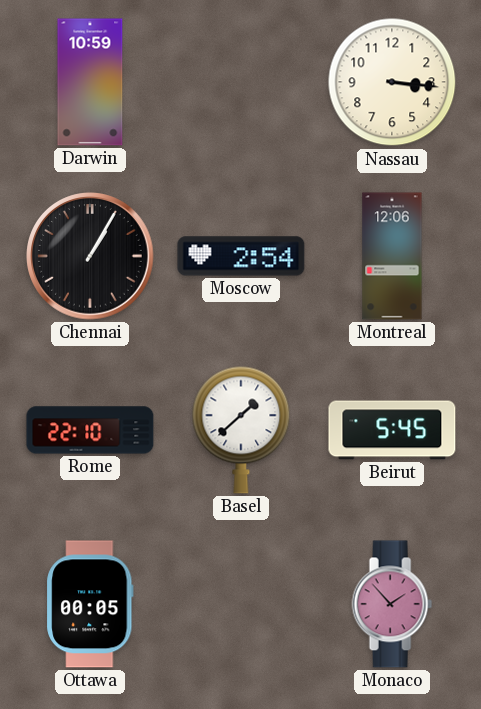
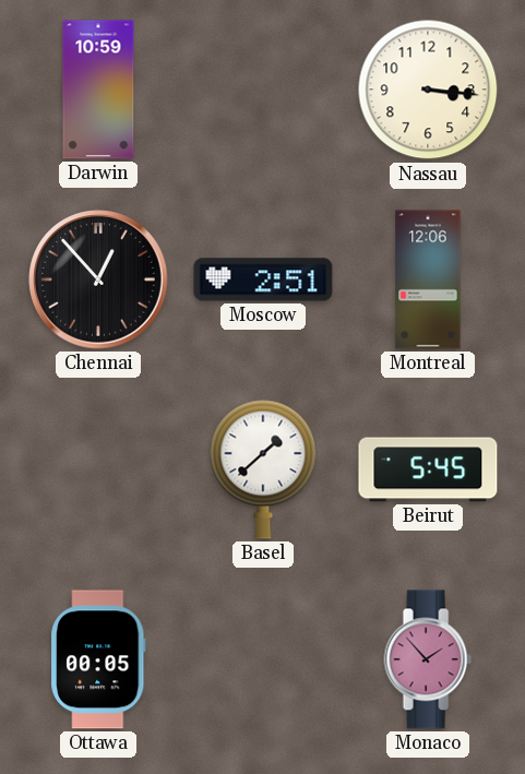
Chennai: 1:05 -> 12:53 (98, 279)
Moscow: 2:54 -> 2:51 (263, 279)
Rome: 22:10 -> none (90, 430)
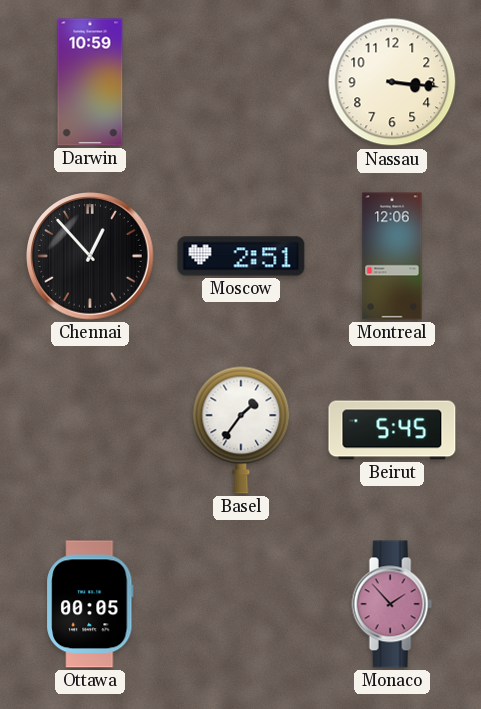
Basel: 1:38 -> 1:36 (241, 430)
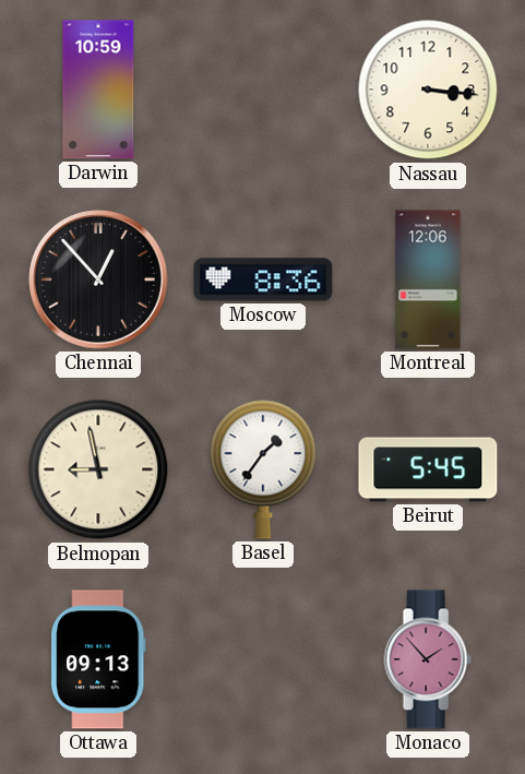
Moscow: 2:51 -> 8:36 (263, 279)
Belmopan: none -> 8:58 (98, 469)
Ottawa: 00:05 -> 09:13 (98, 659)
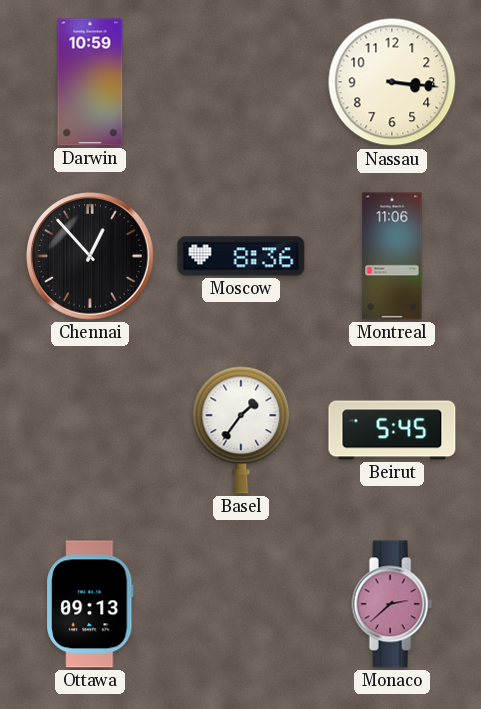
Montreal: 12:06 -> 11:06 (392, 256)
Belmopan: 8:58 -> none (98, 469)
Monaco: 1:53 -> 2:38 (392, 604)
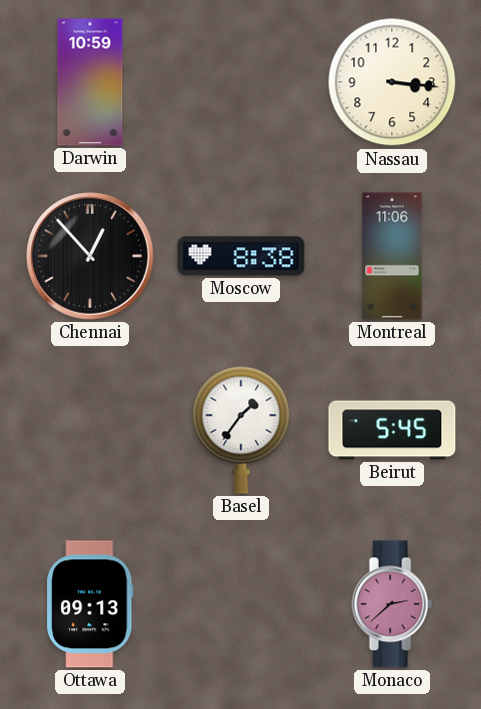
Moscow: 8:36 -> 8:38 (241, 256)
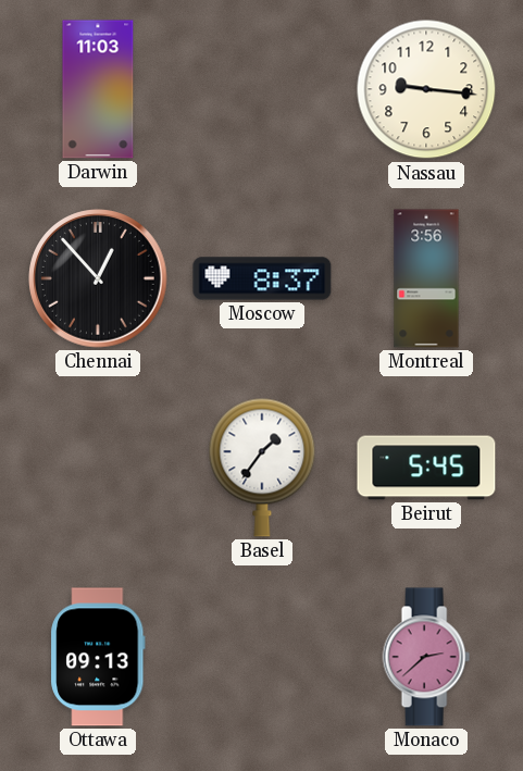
Darwin: 10:59 -> 11:03 (98, 89)
Nassau: 3:16 -> 9:16 (426, 89)
Moscow: 8:38 -> 8:37 (262, 278)
Montreal: 11:06 -> 3:56 (426, 278)
